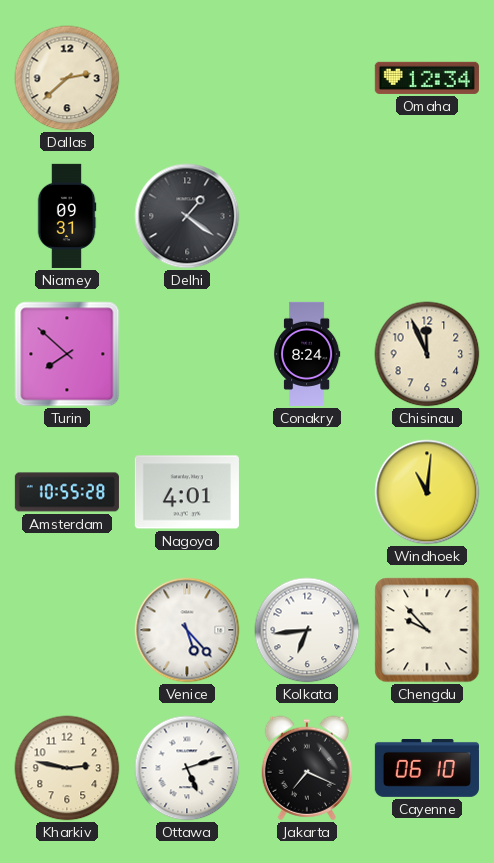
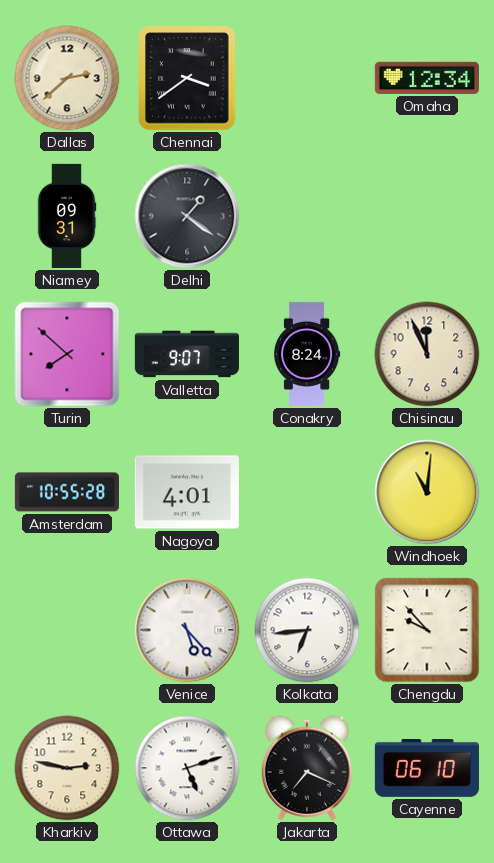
Chennai: none -> 3:39 (187, 78)
Valletta: none -> 9:07 (187, 354)
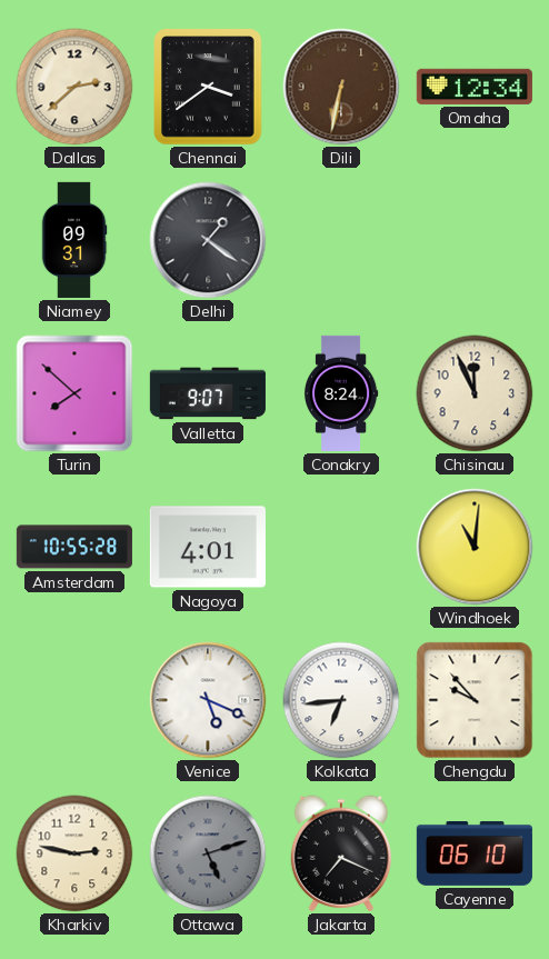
Dili: none -> 6:32 (341, 87)
Venice: 5:23 -> 5:19 (208, 700)
Ottawa dial: white -> grey (208, 853)
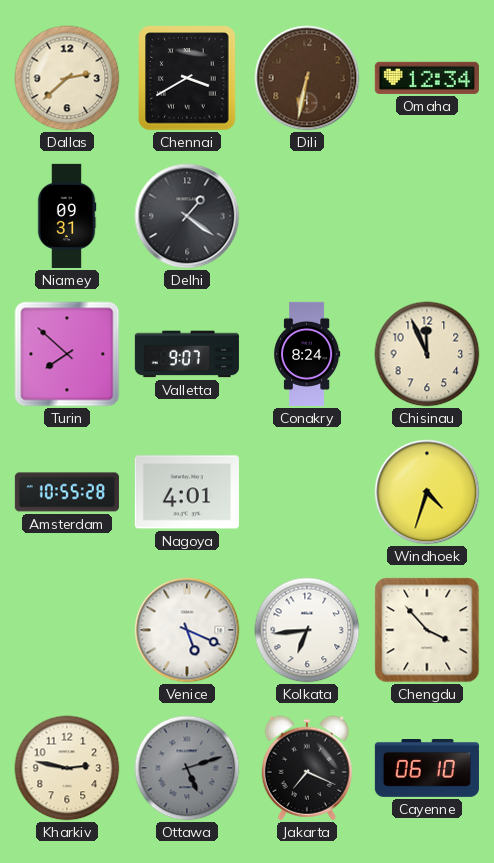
Chennai: 3:39 -> 3:40 (187, 78)
Windhoek: 11:01 -> 4:33 (427, 492)
Chengdu: 9:53 -> 3:53 (427, 630)
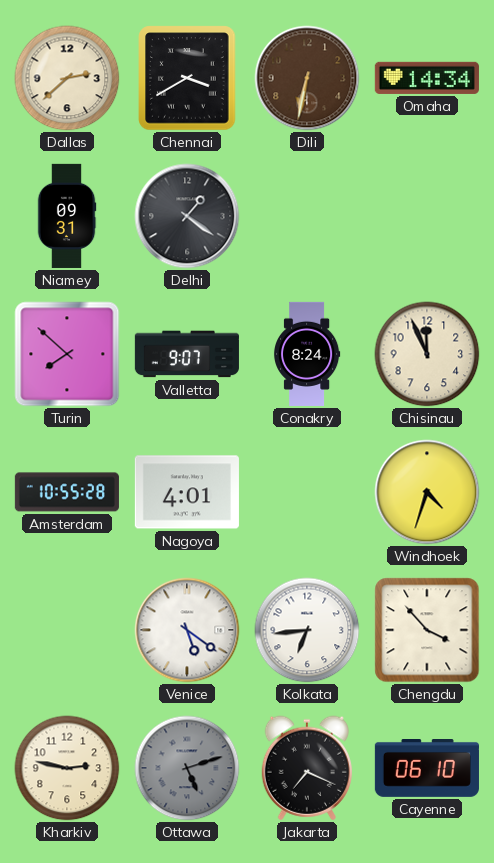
Omaha: 12:34 -> 14:34 (427, 78)
Venice: 5:19 -> 5:21 (187, 630)
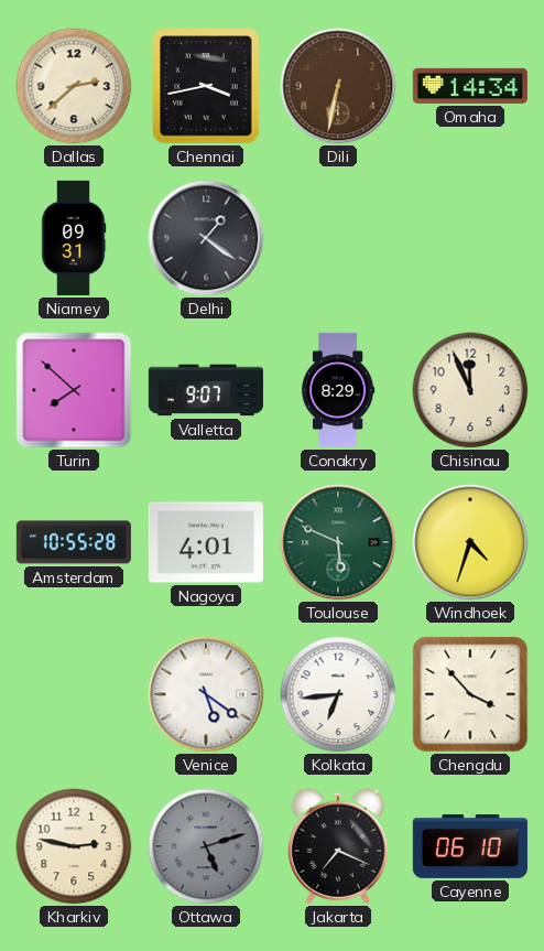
Chennai: 3:40 -> 3:43 (206, 86)
Conakry: 8:24 -> 8:29 (338, 390)
Toulouse: none -> 5:49 (338, 542)
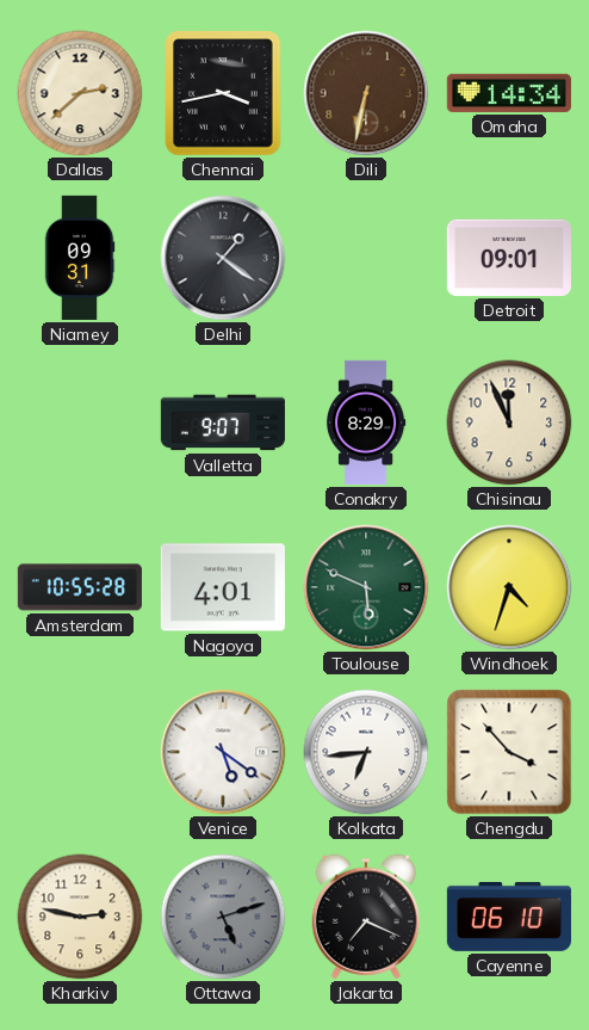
Detroit: none -> 09:01 (509, 258)
Turin: 7:52 -> none (74, 390)
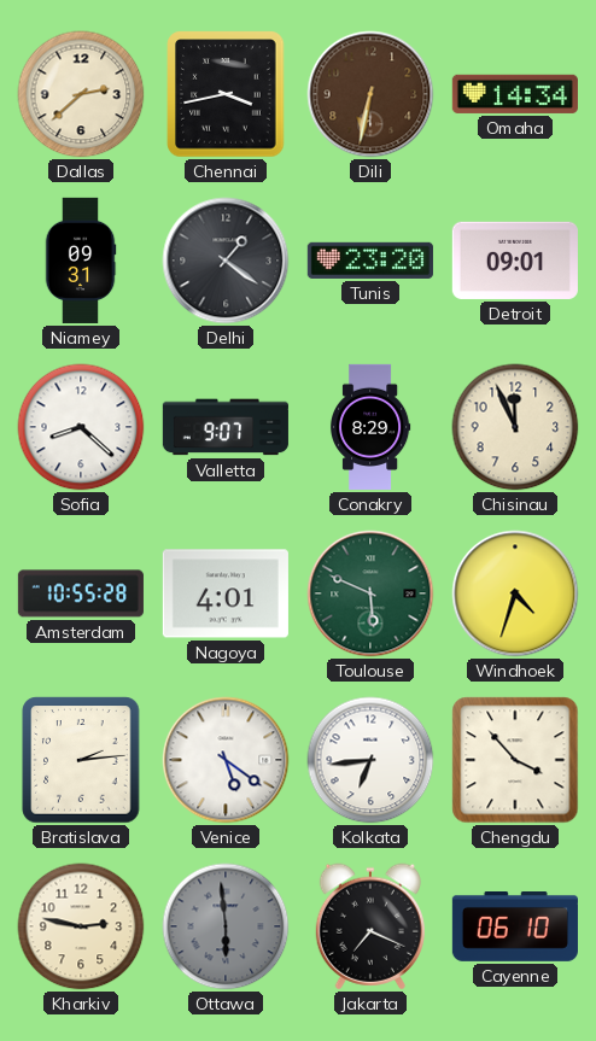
Tunis: none -> 23:20 (370, 261)
Sofia: none -> 8:22 (81, 427)
Bratislava: none -> 2:14 (81, 760)
Ottawa: 5:12 -> 5:59 (226, 926)
